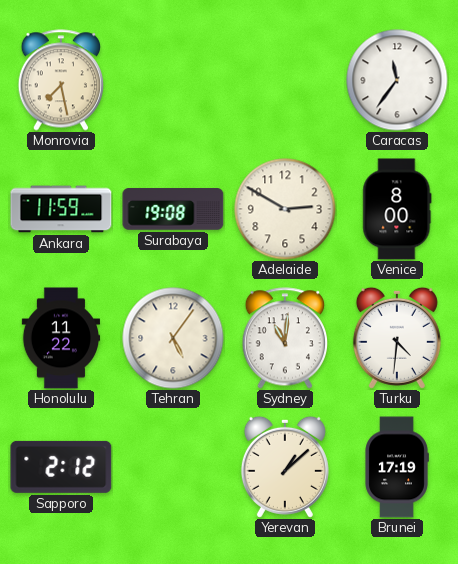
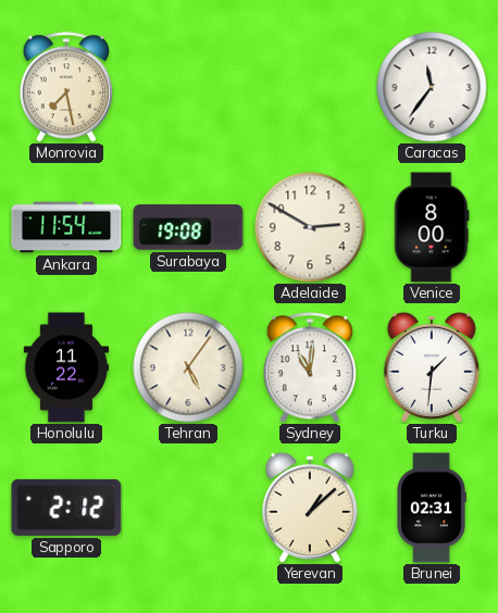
Ankara: 11:59 -> 11:54 (66, 227)
Turku: 4:31 -> 1:31 (432, 367)
Brunei: 17:19 -> 02:31 (432, 508)
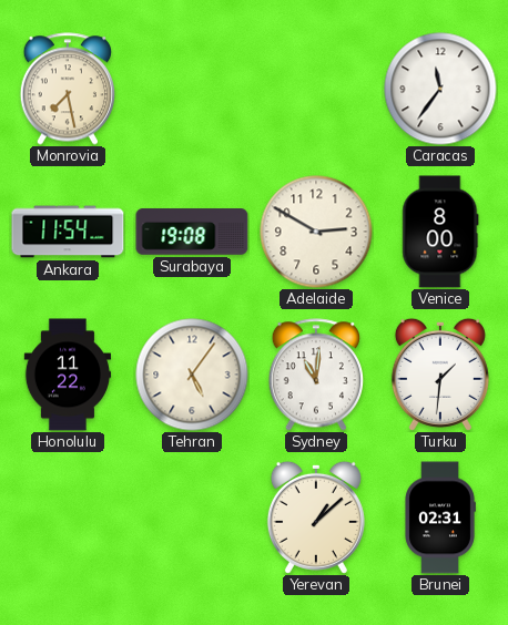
Sapporo: 2:12 -> none (66, 508)
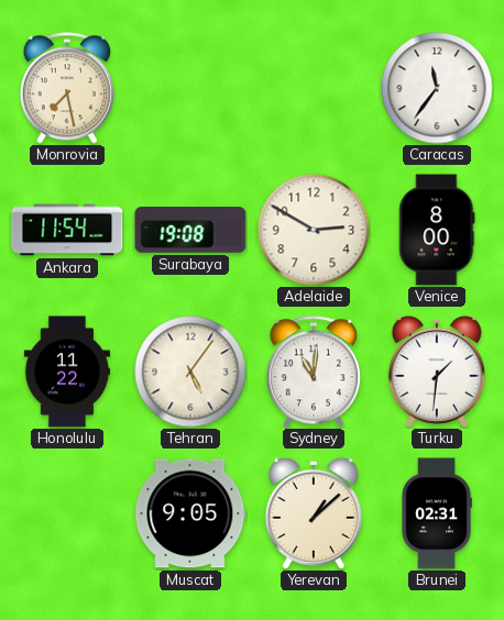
Muscat: none -> 9:05 (190, 513)
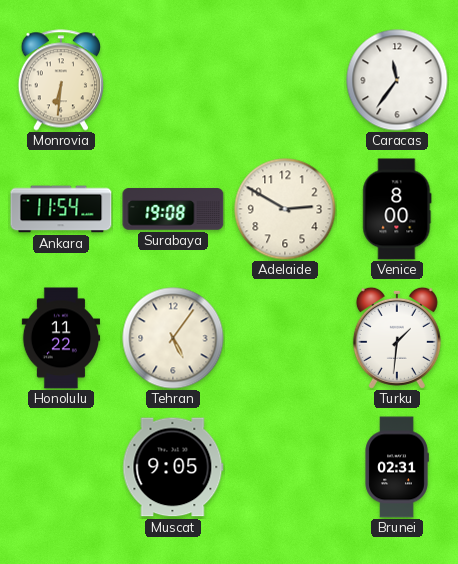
Monrovia: 7:28 -> 6:31 (60, 80)
Sydney: 11:01 -> none (313, 372)
Yerevan: 1:08 -> none (314, 513)
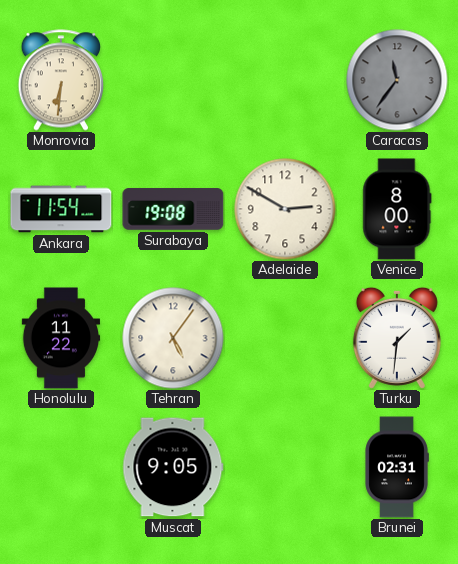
Caracas dial: white -> grey (397, 80)
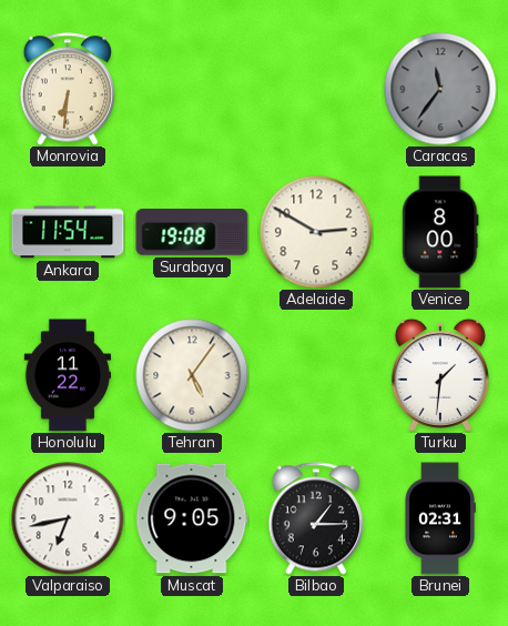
Valparaiso: none -> 6:43 (68, 518)
Bilbao: none -> 1:15 (315, 518)
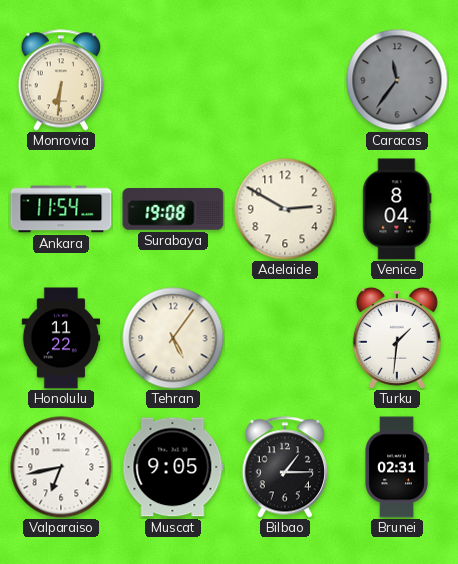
Venice: 8:00 -> 8:04 (397, 209)
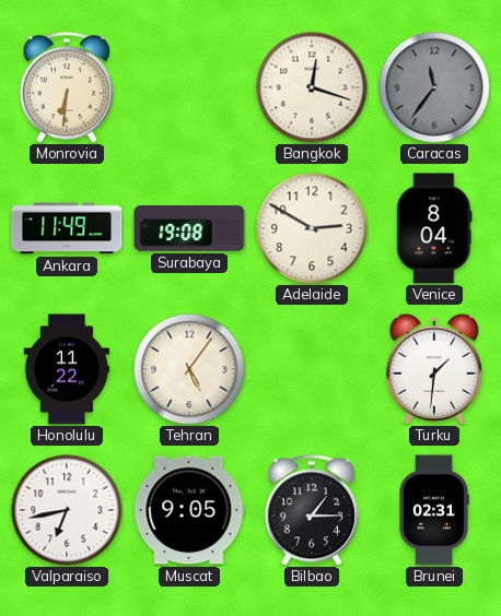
Bangkok: none -> 12:18 (312, 87)
Ankara: 11:54 -> 11:49 (67, 228)
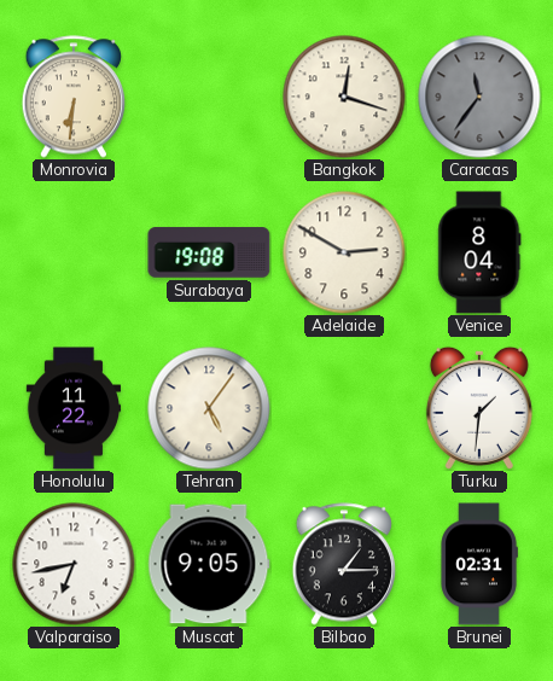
Ankara: 11:49 -> none (67, 228)
